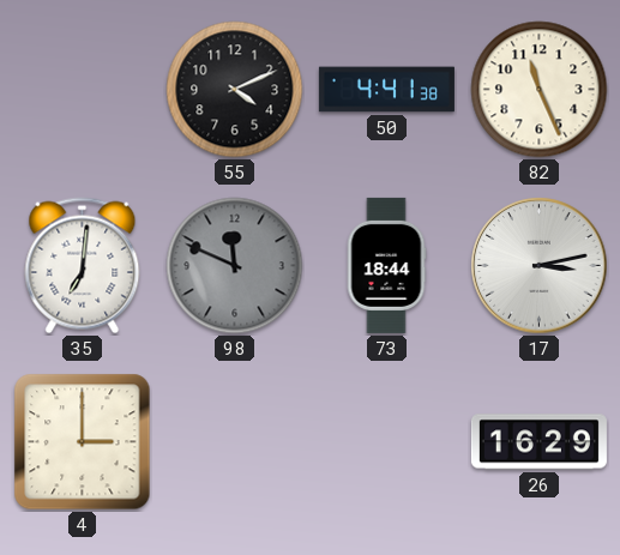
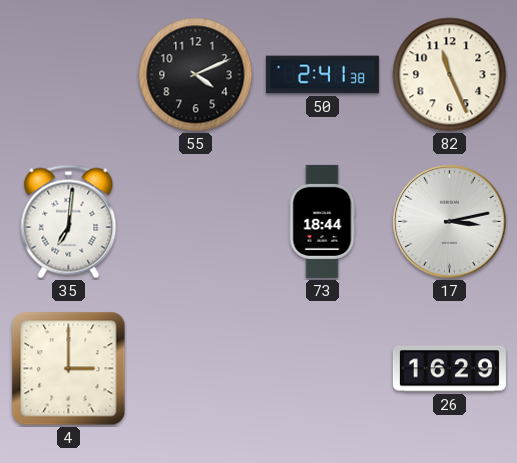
50: 4:41 -> 2:41 (322, 75)
98: 11:49 -> none (235, 266)
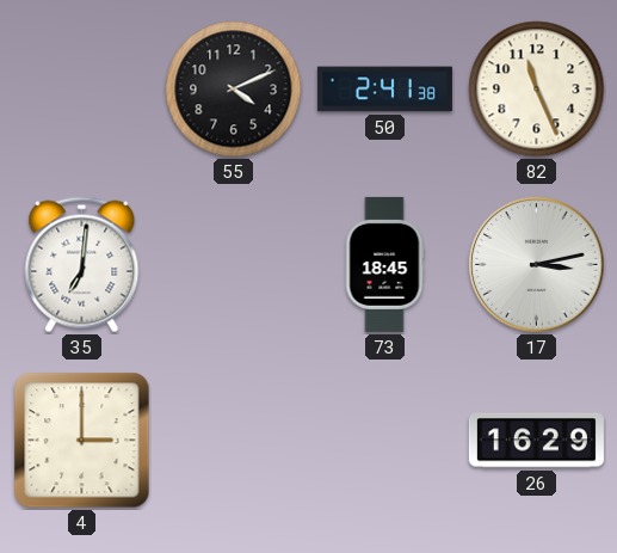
73: 18:44 -> 18:45 (384, 264)
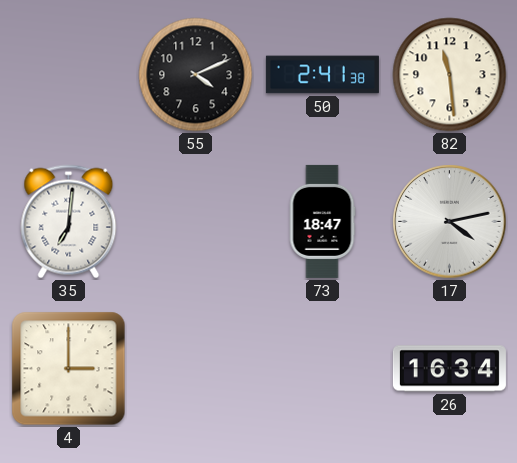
82: 11:26 -> 11:29 (450, 75)
73: 18:45 -> 18:47 (322, 221)
17: 3:13 -> 4:13 (450, 222)
26: 16:29 -> 16:34 (449, 369)
